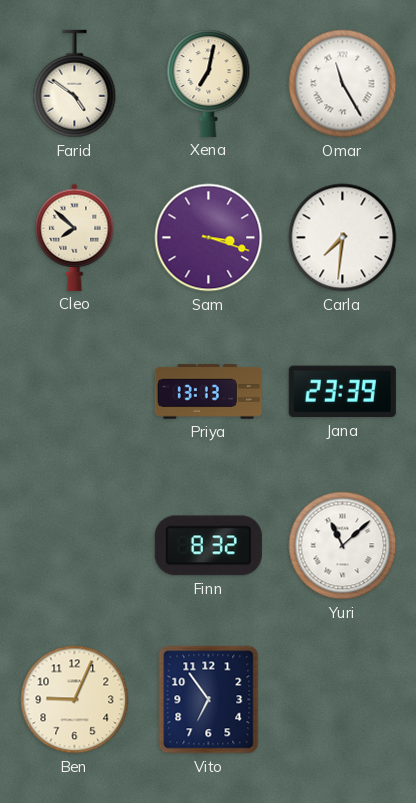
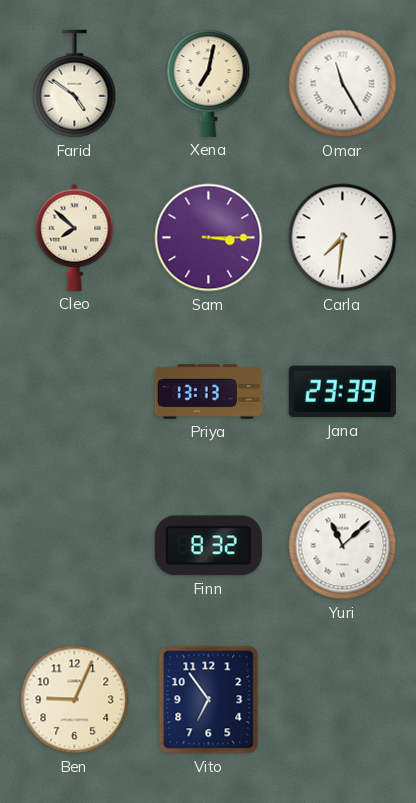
Sam: 3:18 -> 3:15 (209, 238)
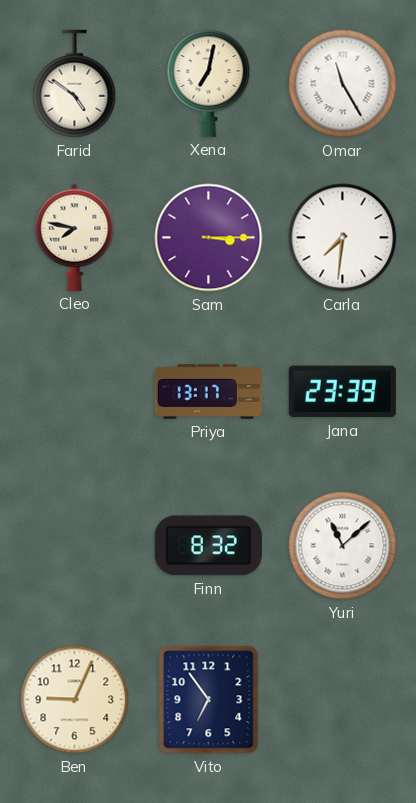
Cleo: 7:52 -> 7:47 (75, 237)
Priya: 13:13 -> 13:17 (208, 392)
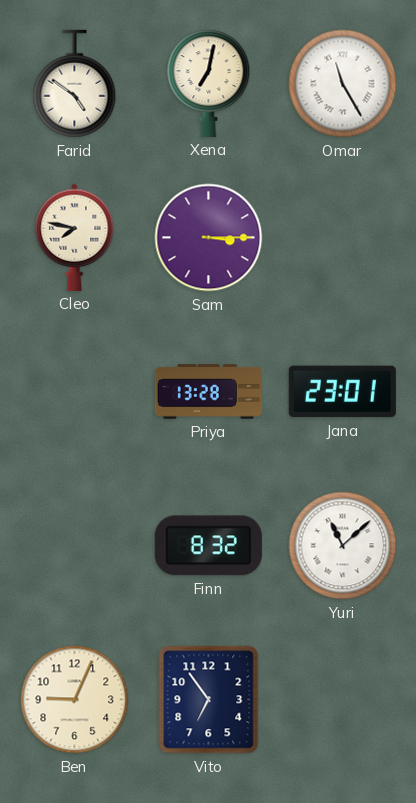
Carla: 7:31 -> none (343, 238)
Priya: 13:17 -> 13:28 (208, 392)
Jana: 23:39 -> 23:01 (342, 392)
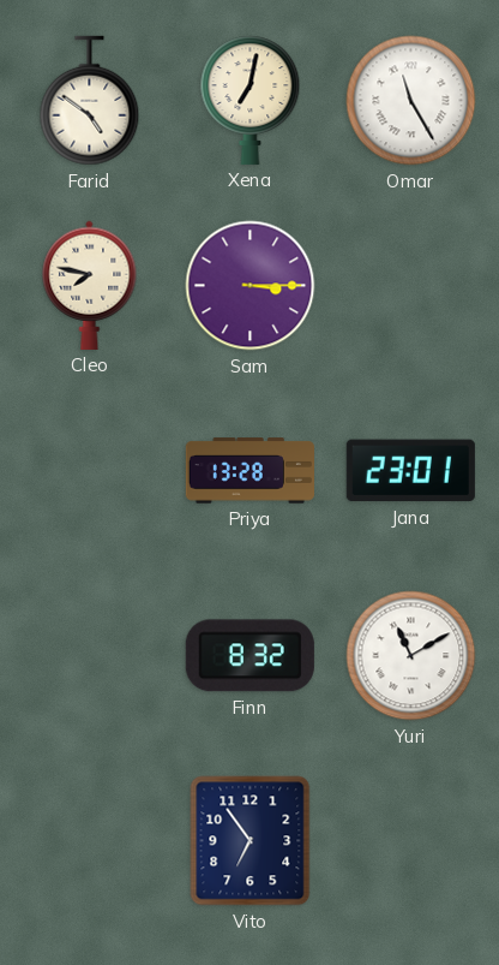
Yuri: 11:08 -> 11:10 (411, 656)
Ben: 9:04 -> none (75, 700)
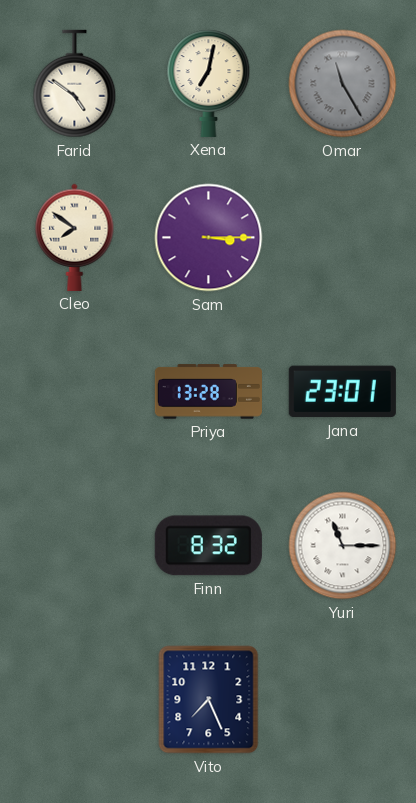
Omar dial: white -> grey (343, 84)
Cleo: 7:47 -> 7:51 (75, 237)
Yuri: 11:10 -> 11:15 (343, 546)
Vito: 6:54 -> 7:26 (209, 700)
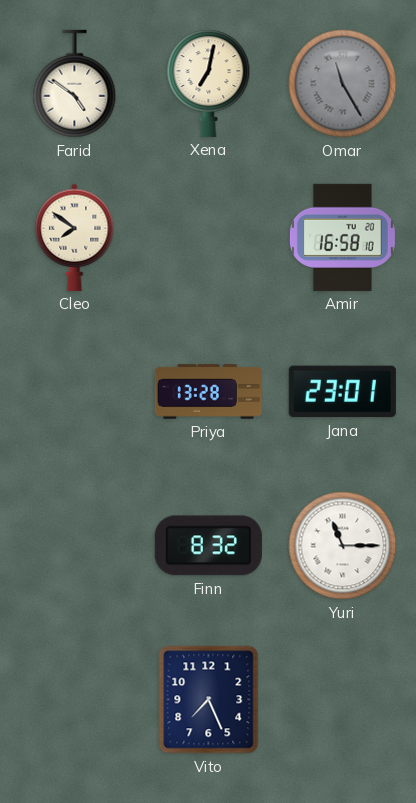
Sam: 3:15 -> none (209, 238)
Amir: none -> 16:58 (342, 237)
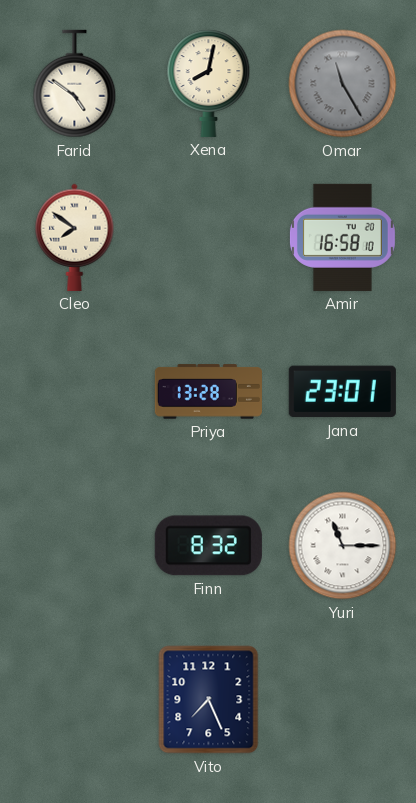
Xena: 7:02 -> 8:02 (209, 83)
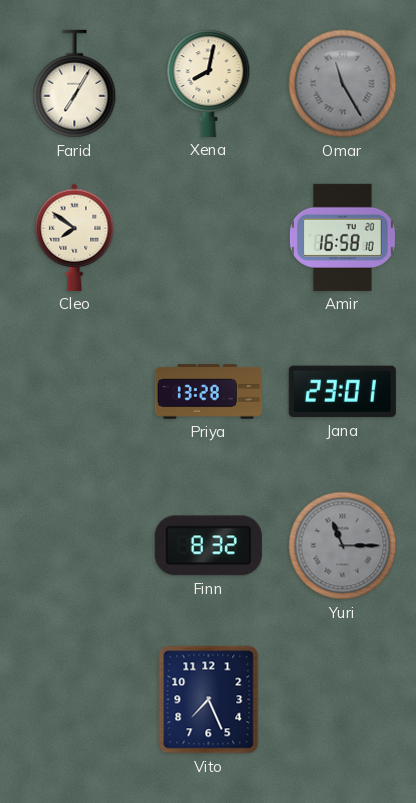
Farid: 4:51 -> 7:05 (75, 84)
Yuri dial: white -> grey (343, 546)
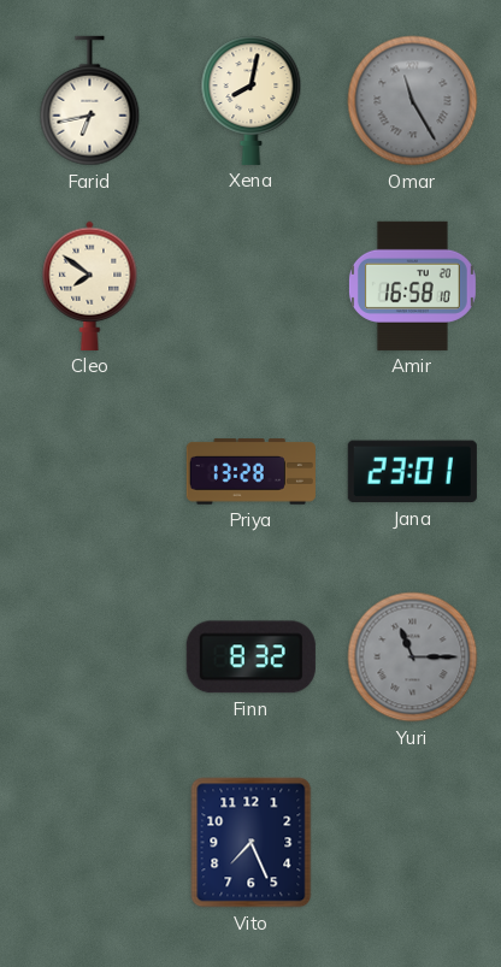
Farid: 7:05 -> 6:43 (90, 101)
